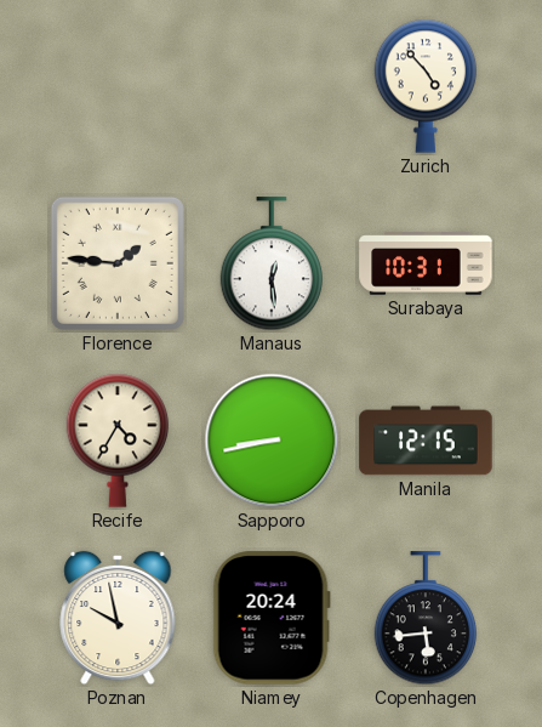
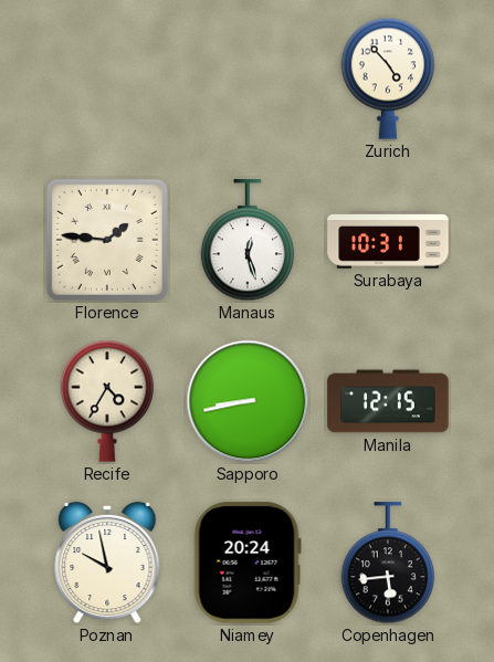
Manaus: 12:29 -> 12:27 (248, 241)
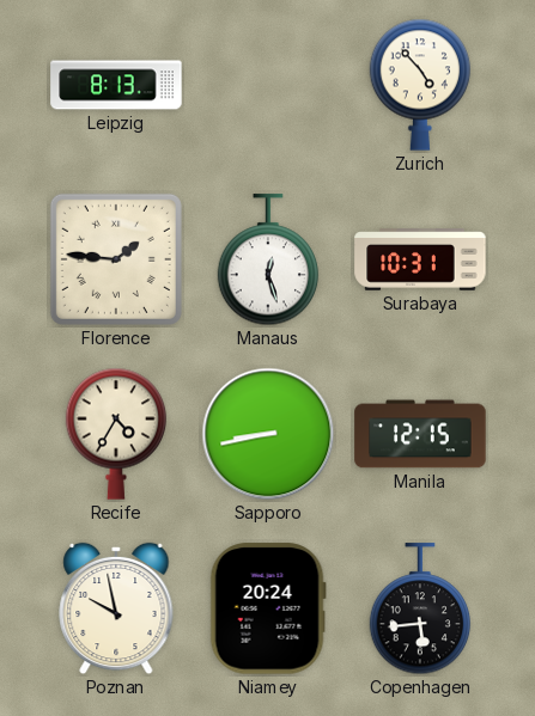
Leipzig: none -> 8:13 (116, 85)
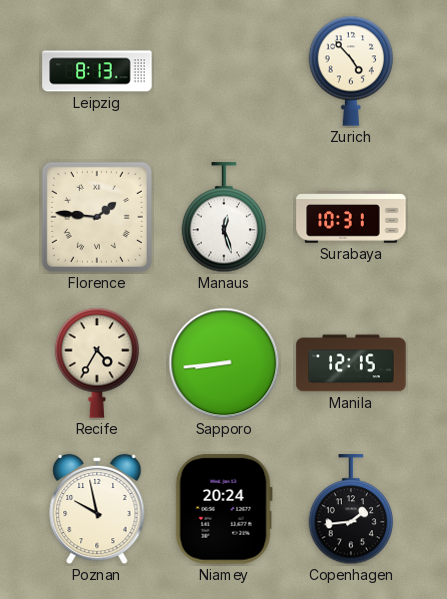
Sapporo: 8:43 -> 8:44 (224, 363)
Copenhagen: 5:44 -> 1:44 (351, 510)
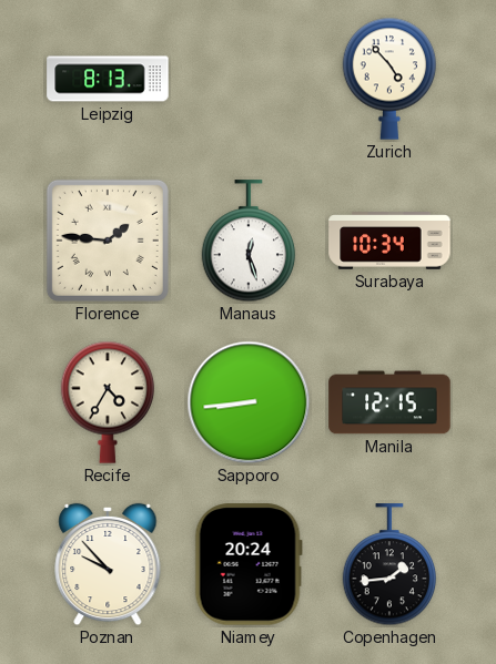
Surabaya: 10:31 -> 10:34 (389, 241)
Poznan: 9:58 -> 9:53 (108, 564)
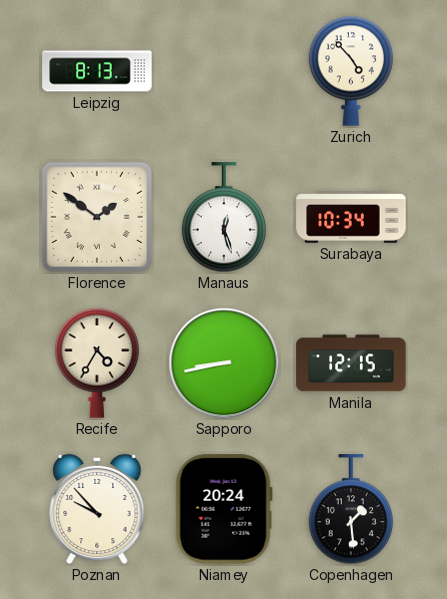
Florence: 1:46 -> 1:51 (97, 217)
Sapporo: 8:44 -> 8:43 (224, 363)
Copenhagen: 1:44 -> 1:29 (351, 510)
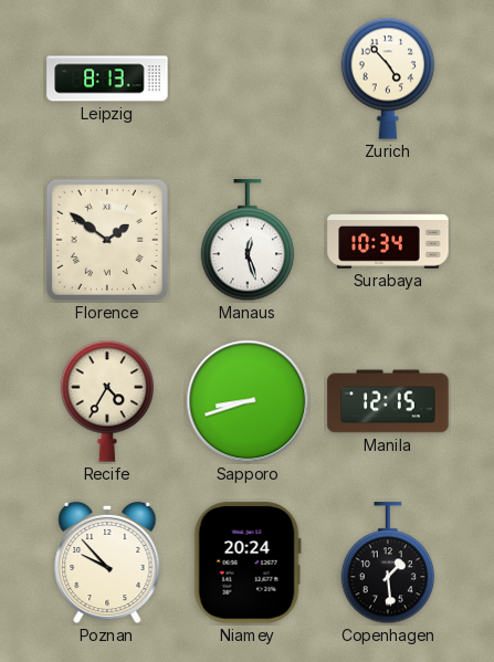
Sapporo: 8:43 -> 8:42 (248, 401)
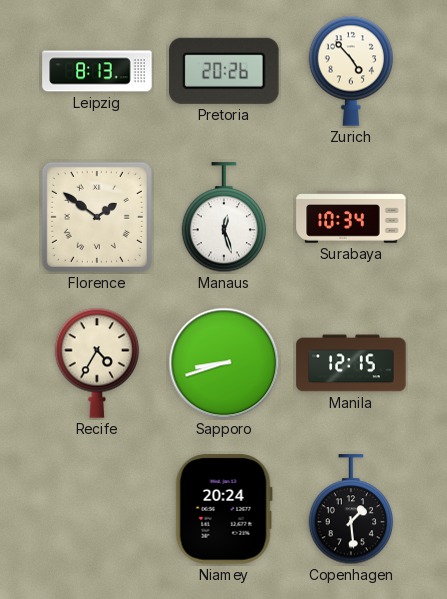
Pretoria: none -> 20:26 (224, 71)
Poznan: 9:53 -> none (107, 563)
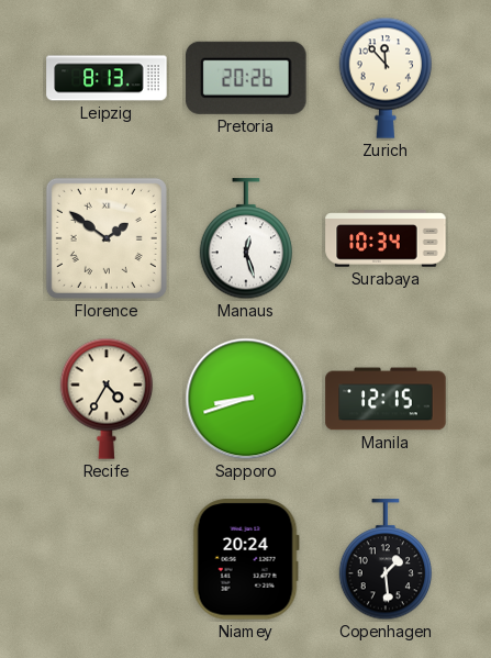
Zurich: 4:53 -> 11:53 (386, 78)
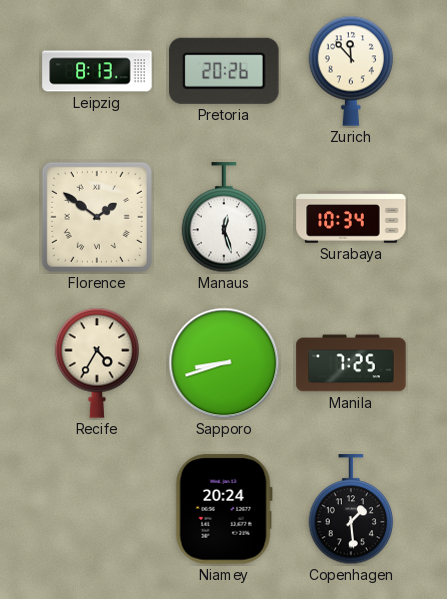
Manila: 12:15 -> 7:25 (351, 363)
